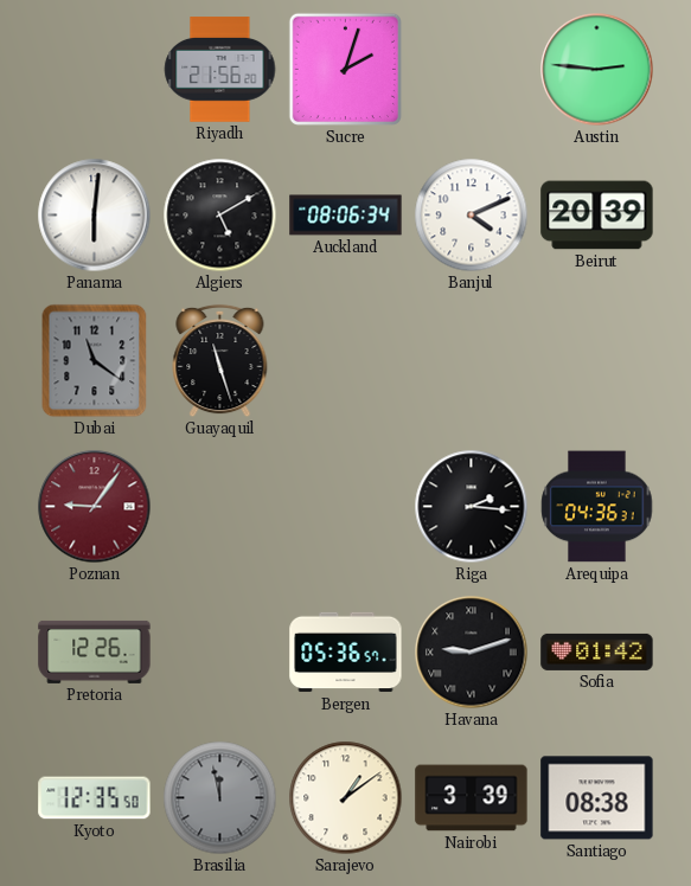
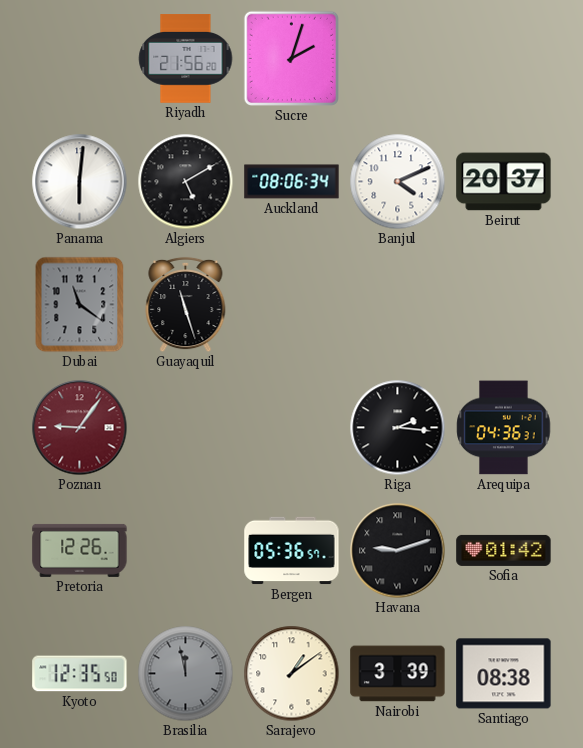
Austin: 2:46 -> none (597, 70)
Beirut: 20:39 -> 20:37 (504, 182)
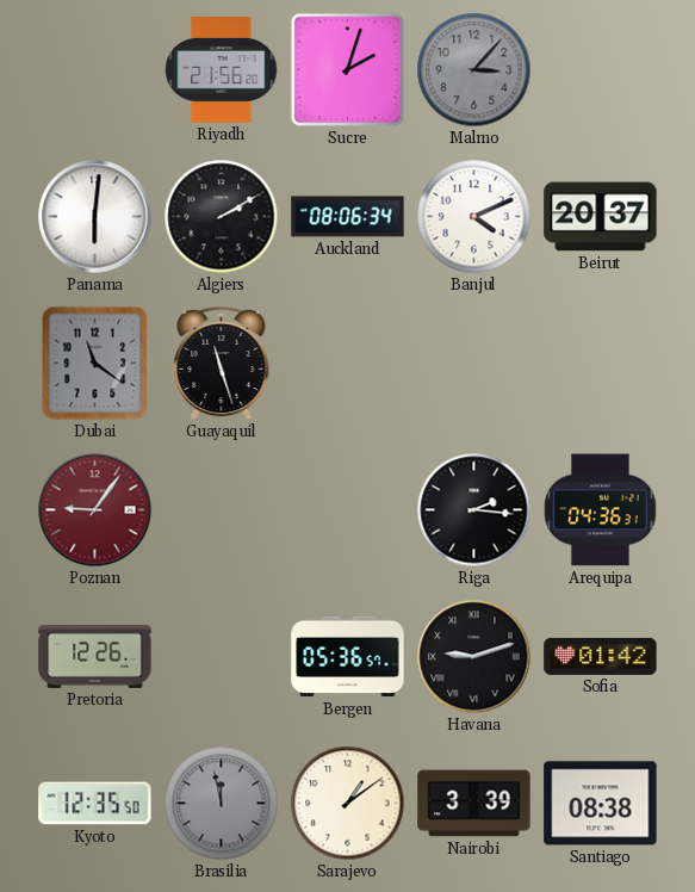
Malmo: none -> 3:07 (474, 70)
Algiers: 5:10 -> 2:10 (222, 217)
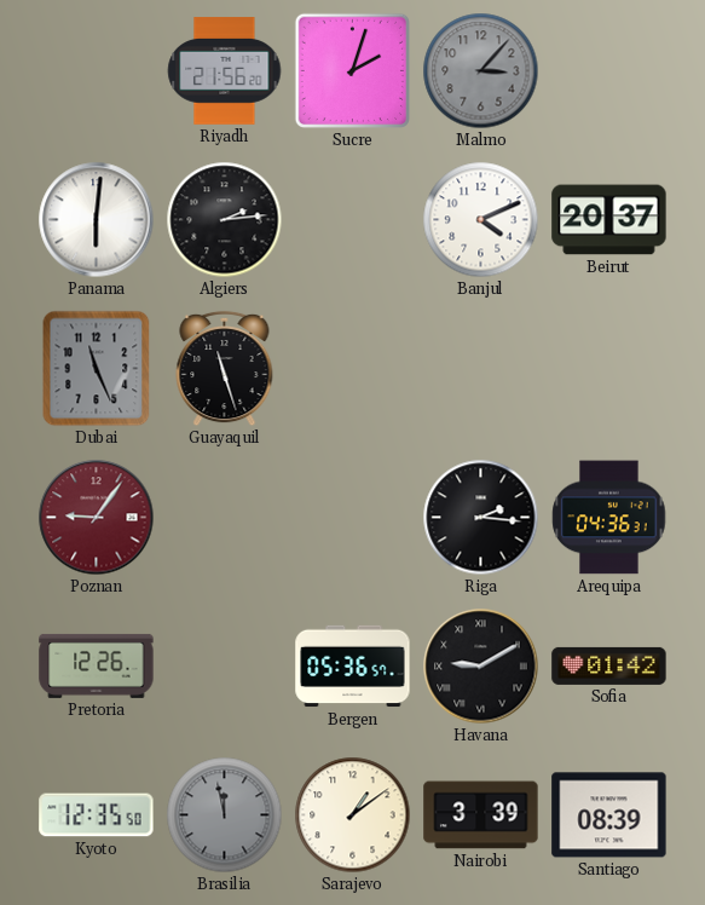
Algiers: 2:10 -> 2:14 (225, 220)
Auckland: 08:06 -> none (348, 217)
Dubai: 11:21 -> 11:26 (97, 369)
Havana: 9:12 -> 9:10 (481, 667)
Santiago: 08:38 -> 08:39 (609, 815)
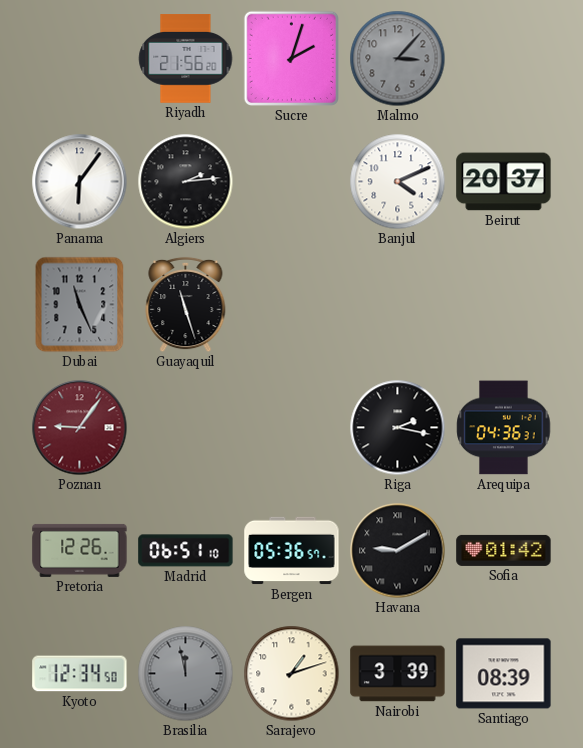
Panama: 6:01 -> 6:06 (80, 182)
Riga: 2:16 -> 2:17 (398, 428)
Madrid: none -> 06:51 (186, 551)
Kyoto: 12:35 -> 12:34 (80, 674)
Sarajevo: 1:09 -> 1:12 (292, 674)
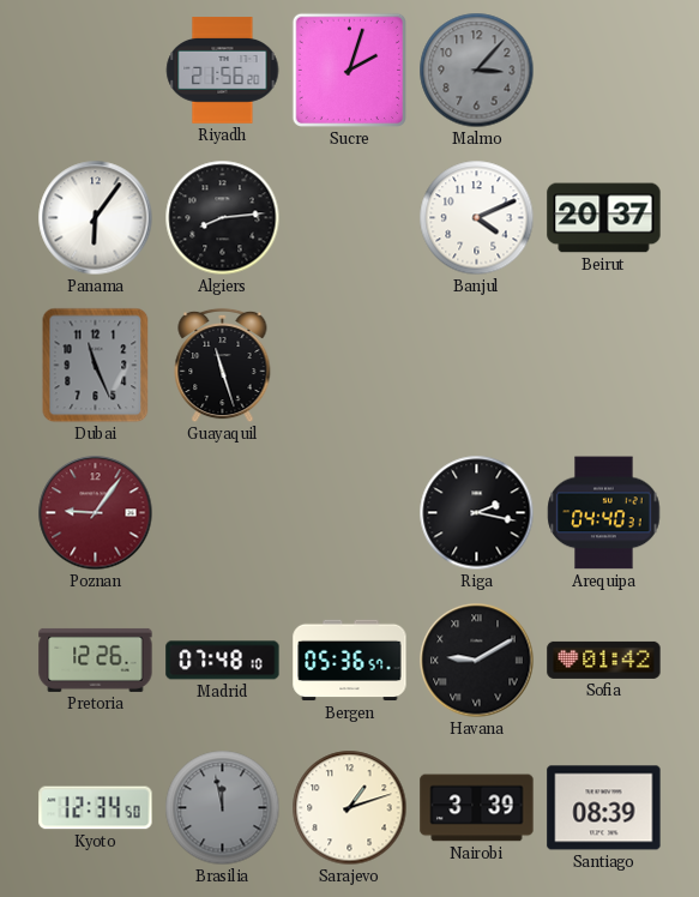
Algiers: 2:14 -> 8:14 (223, 218)
Arequipa: 04:36 -> 04:40 (604, 513)
Madrid: 06:51 -> 07:48 (223, 661)
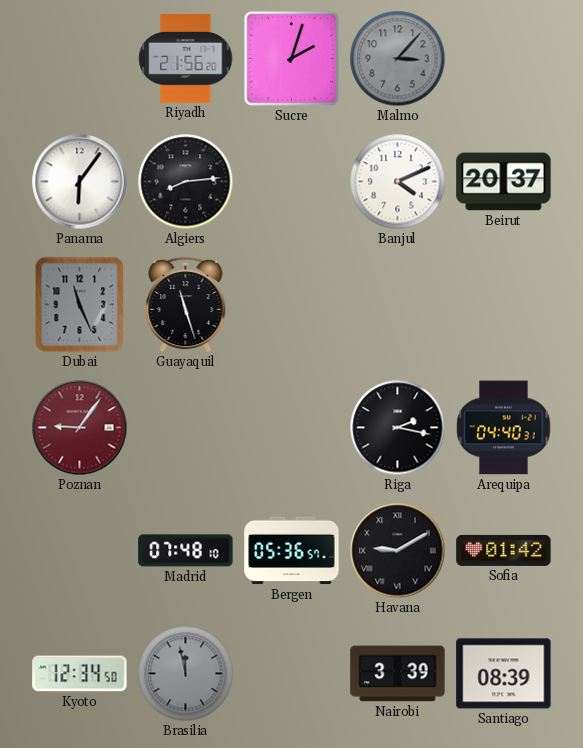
Pretoria: 12:26 -> none (96, 660)
Sarajevo: 1:12 -> none (350, 808)
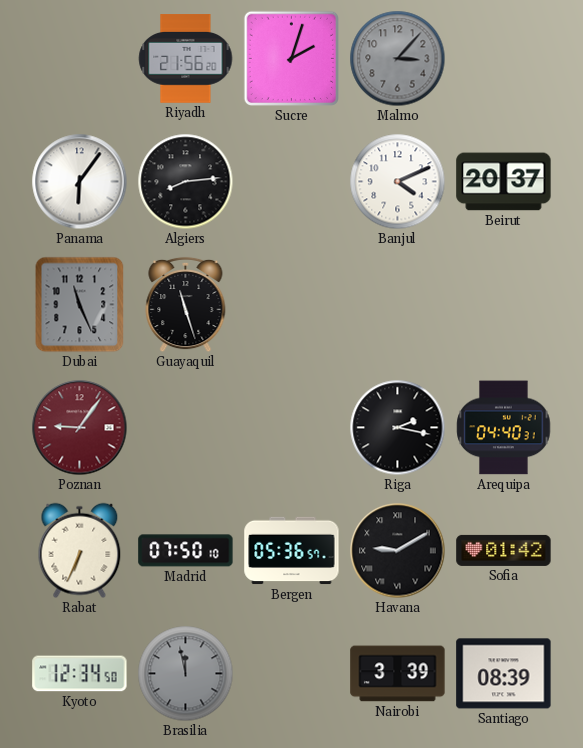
Rabat: none -> 6:34 (80, 551)
Madrid: 07:48 -> 07:50 (186, 551)
